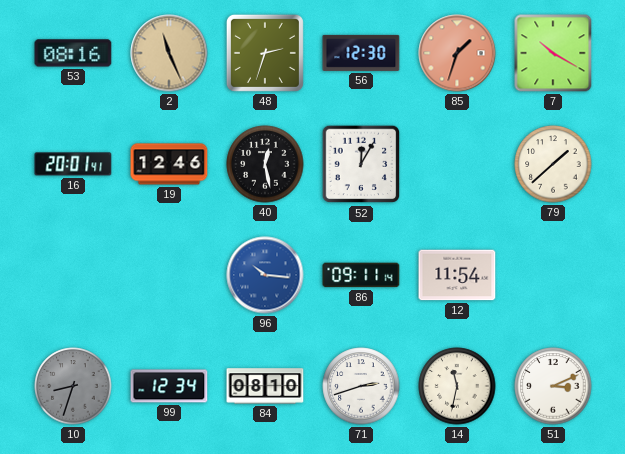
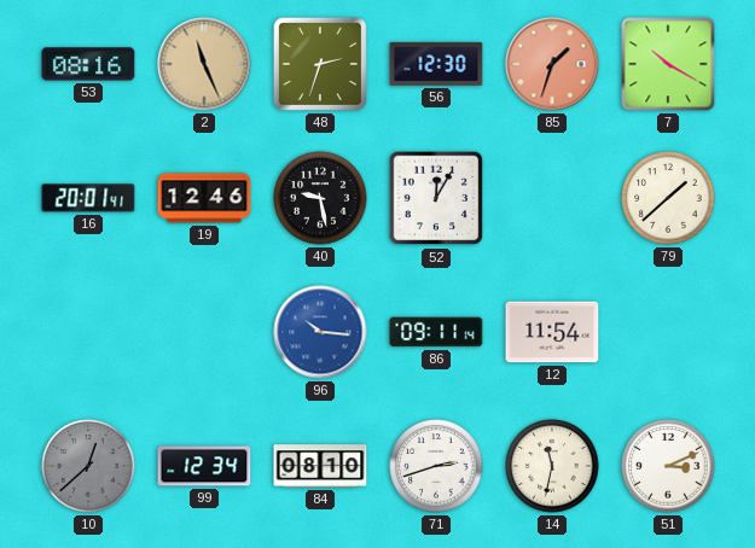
40: 12:28 -> 9:28 (320, 198)
10: 8:33 -> 12:38 (88, 466)
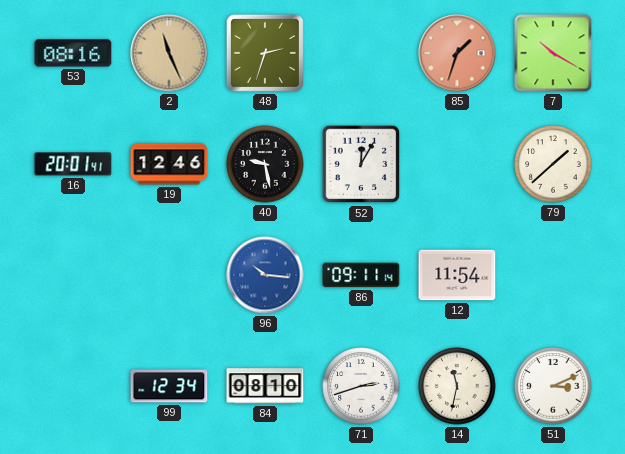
56: 12:30 -> none (436, 64)
10: 12:38 -> none (88, 466)
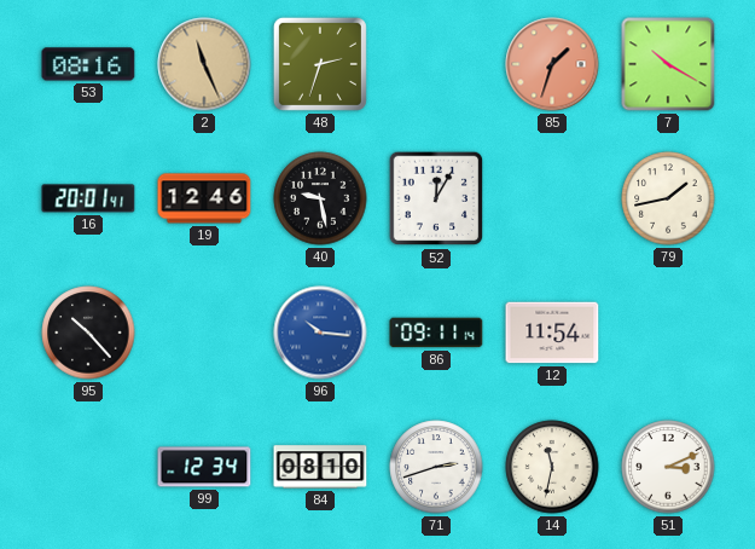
79: 1:38 -> 1:43 (668, 198)
95: none -> 10:23 (88, 333)
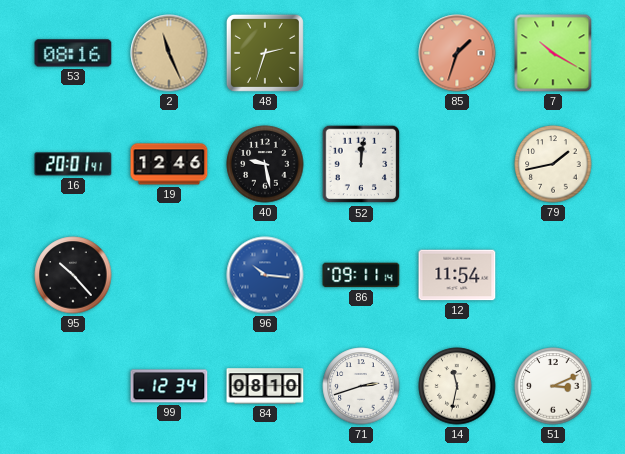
52: 12:05 -> 12:01 (361, 164)
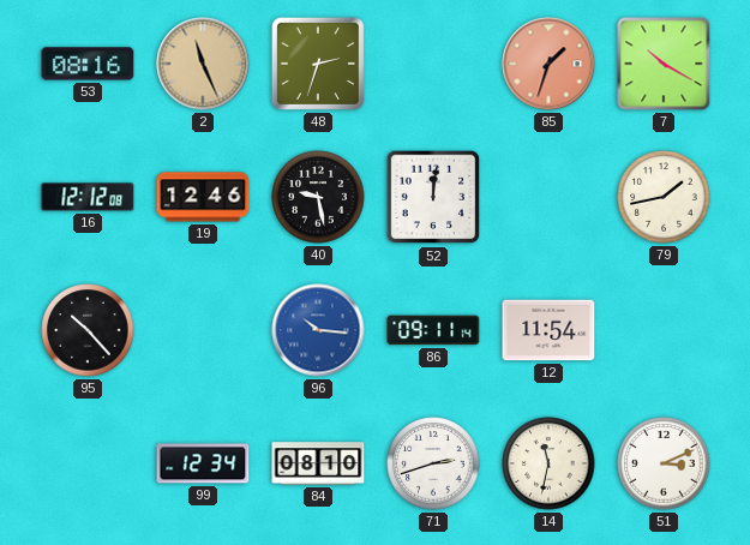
16: 20:01 -> 12:12 (88, 197)
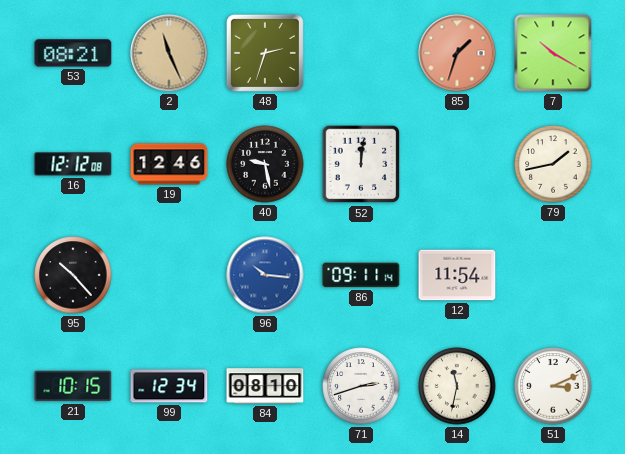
53: 08:16 -> 08:21 (73, 53)
21: none -> 10:15 (73, 386)
